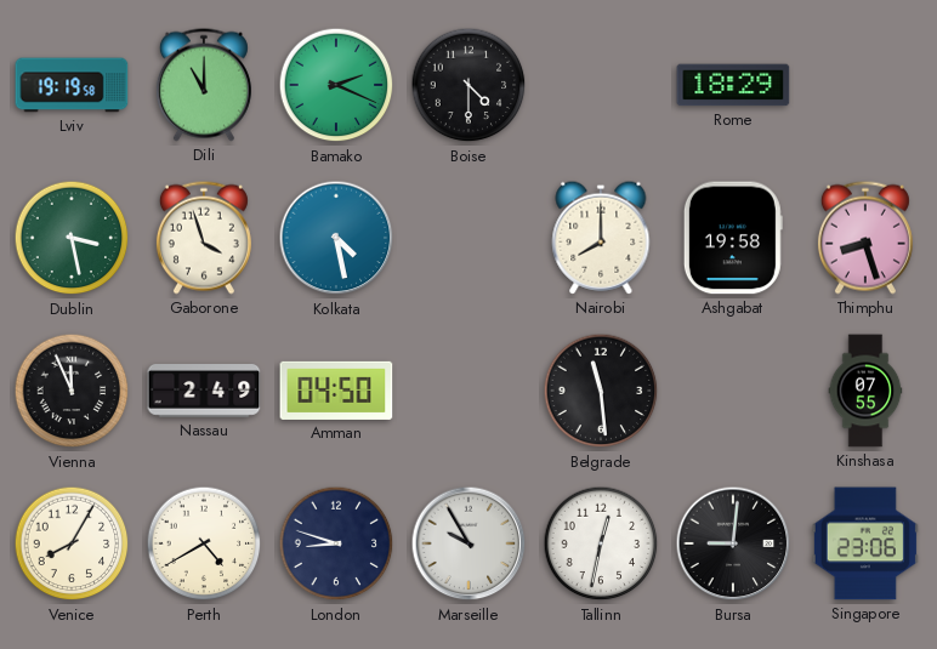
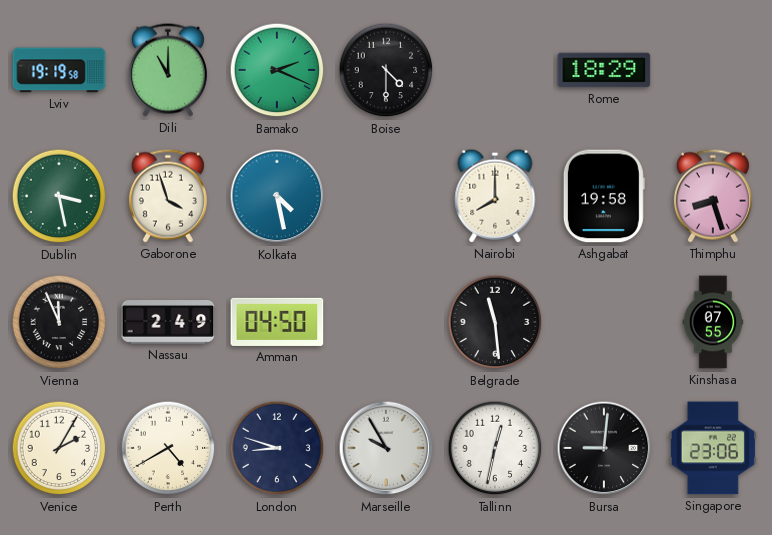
Venice: 8:05 -> 2:05 (59, 448)
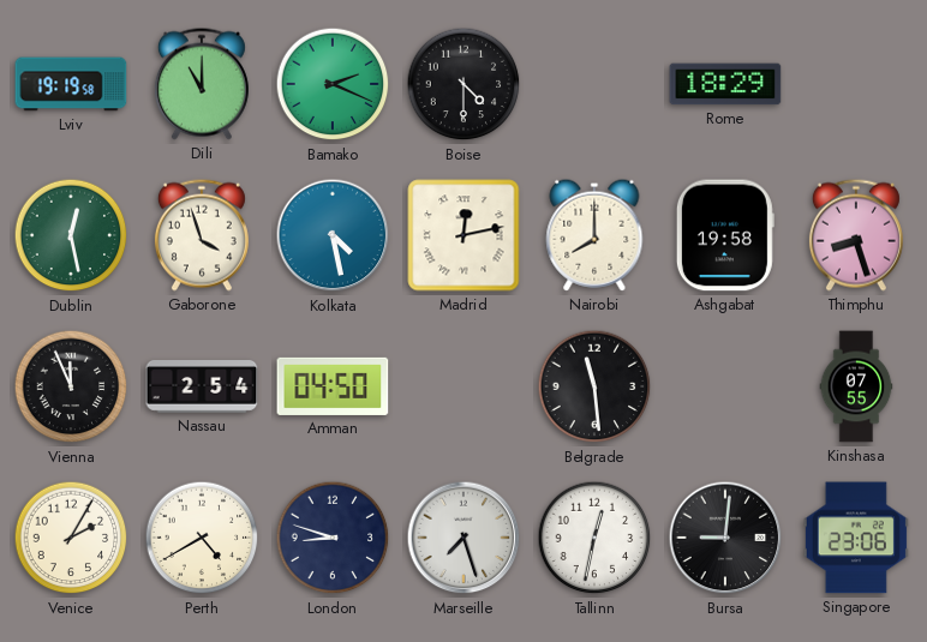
Dublin: 3:28 -> 12:28 (71, 235)
Madrid: none -> 12:13 (463, 235)
Nassau: 2:49 -> 2:54 (202, 388)
Marseille: 9:55 -> 7:27 (463, 538)
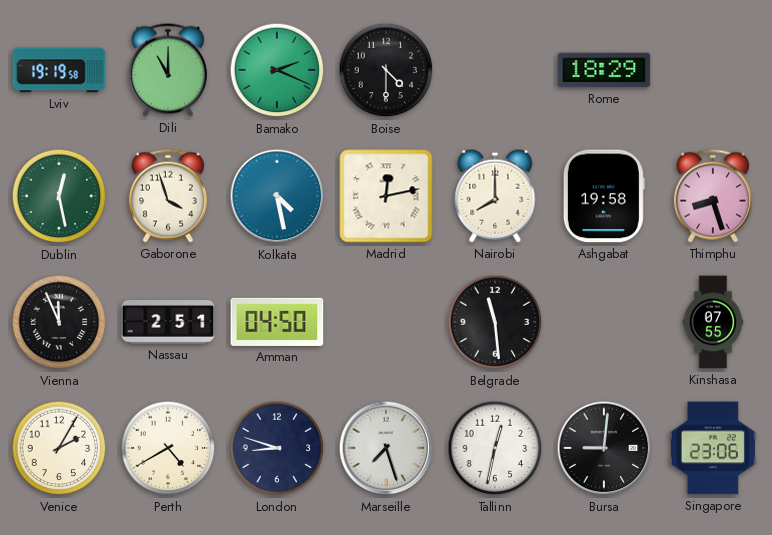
Nassau: 2:54 -> 2:51 (168, 323)
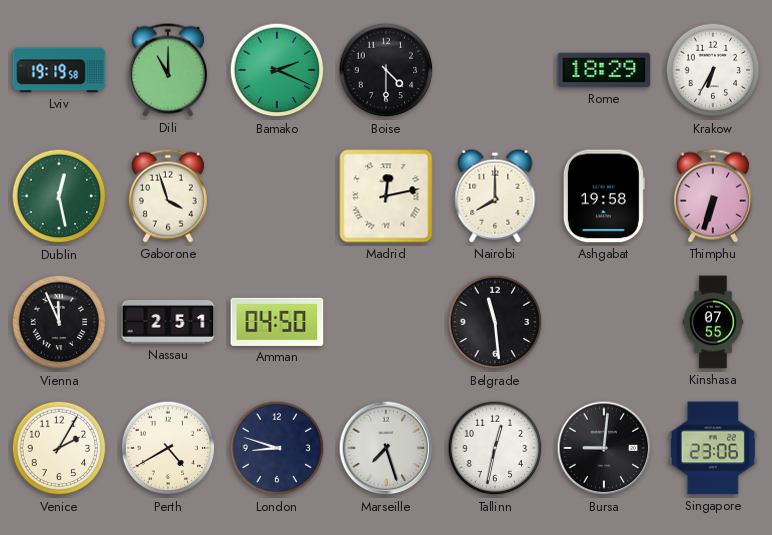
Krakow: none -> 6:35 (713, 70)
Kolkata: 4:28 -> none (277, 196)
Thimphu: 8:27 -> 6:33 (713, 196)
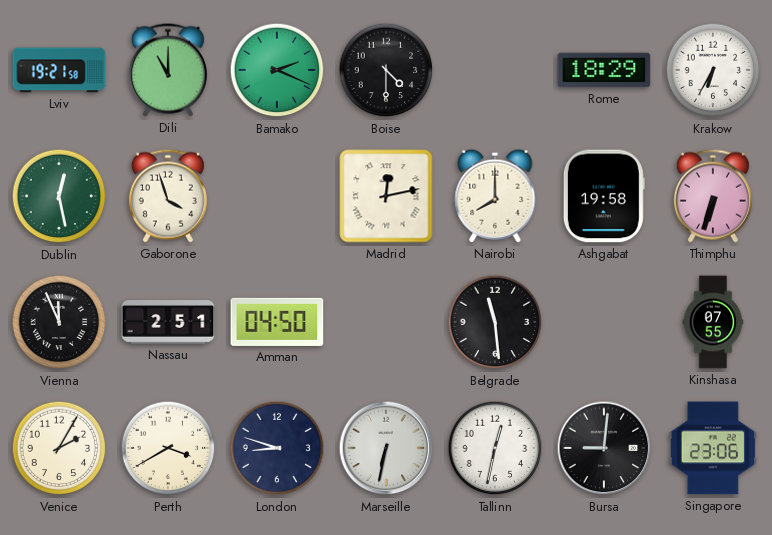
Lviv: 19:19 -> 19:21 (59, 70)
Perth: 4:40 -> 3:40 (168, 448)
Marseille: 7:27 -> 6:32 (386, 448)
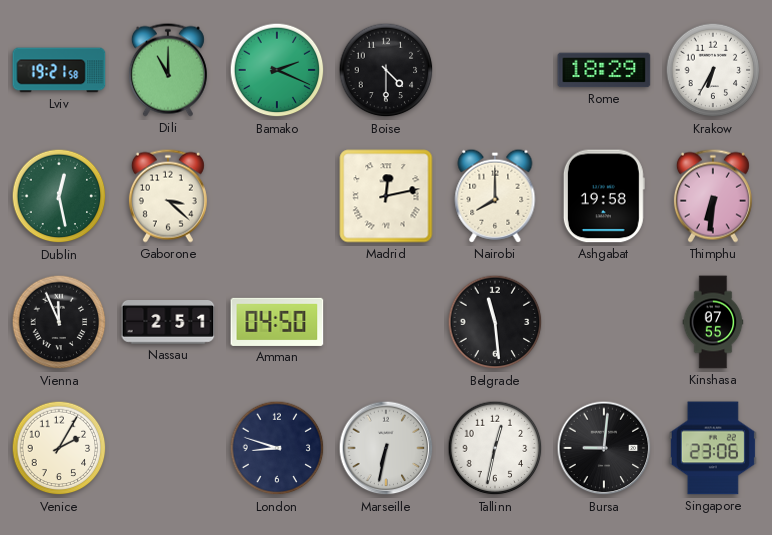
Gaborone: 3:57 -> 3:22 (168, 196)
Thimphu: 6:33 -> 6:31 (713, 196)
Perth: 3:40 -> none (168, 448)
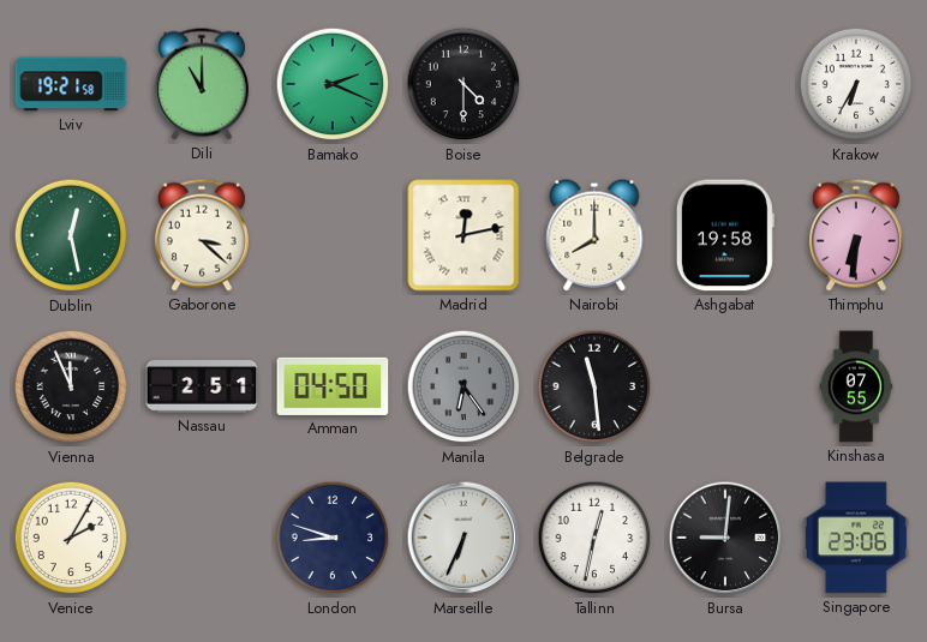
Rome: 18:29 -> none (604, 70)
Manila: none -> 6:24 (463, 386)
Marseille: 6:32 -> 6:34 (463, 538)
